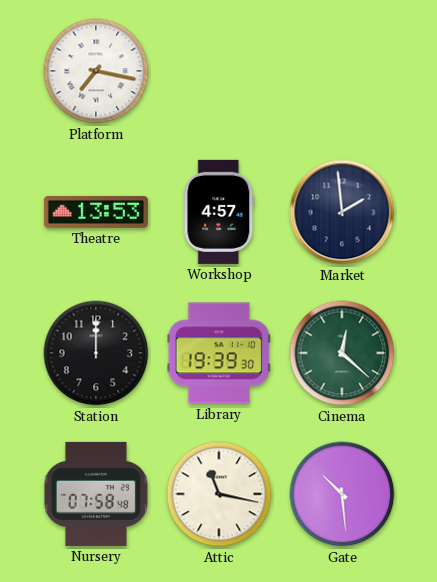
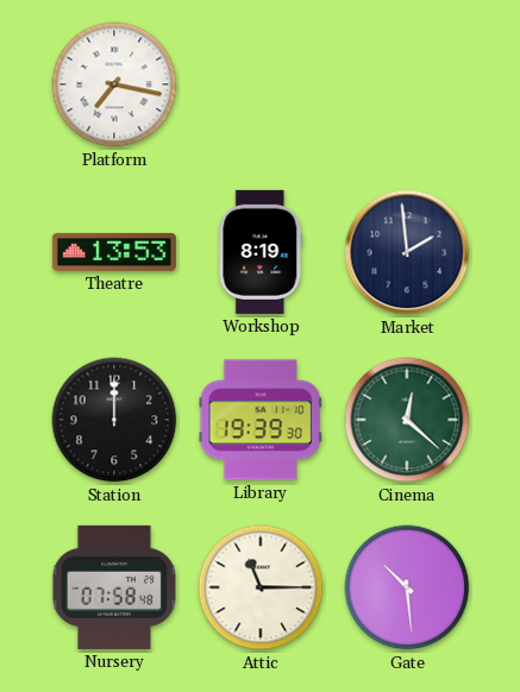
Workshop: 4:57 -> 8:19 (261, 252)
Attic: 11:17 -> 11:15 (261, 587)
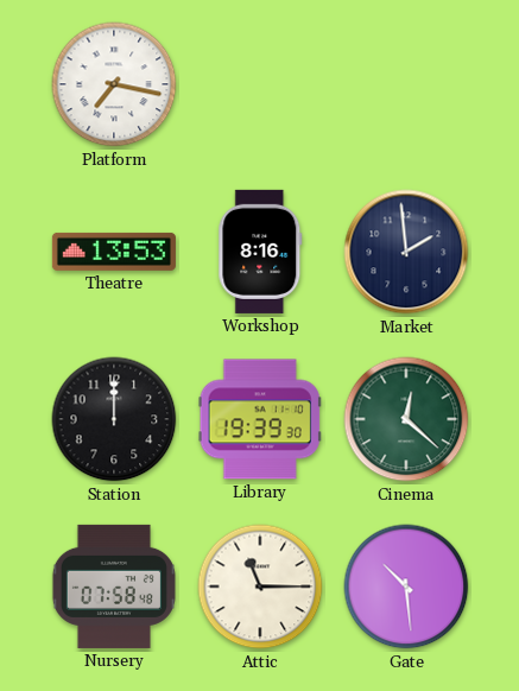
Workshop: 8:19 -> 8:16 (260, 252)
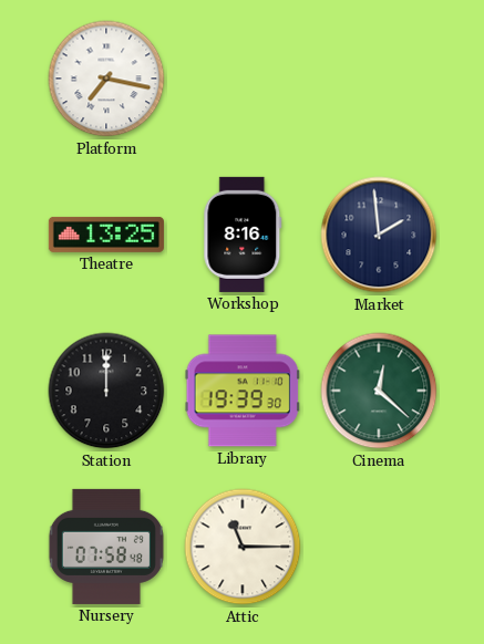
Theatre: 13:53 -> 13:25 (106, 235)
Gate: 10:29 -> none (406, 587)
